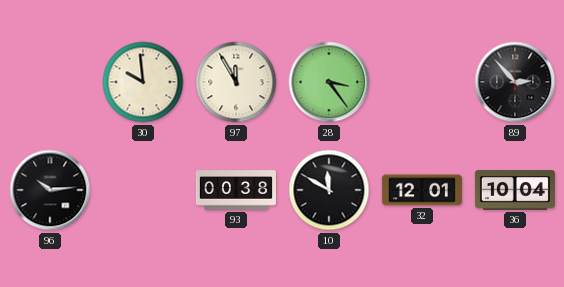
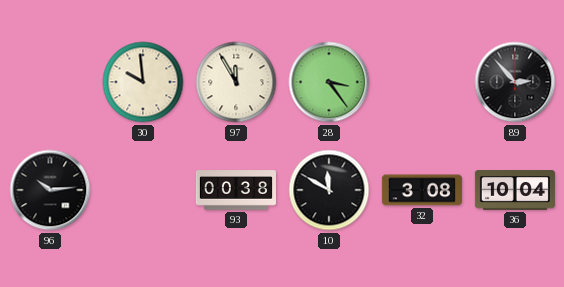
32: 12:01 -> 3:08 (422, 190)
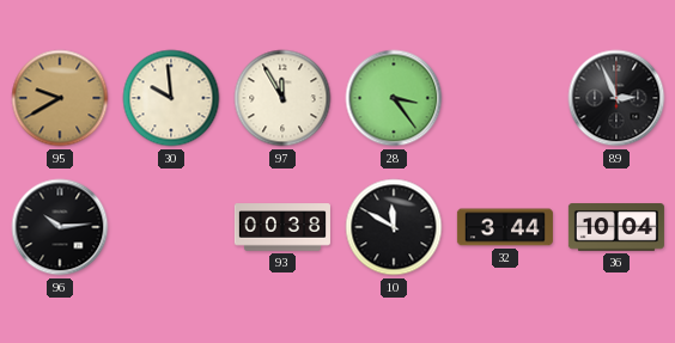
95: none -> 9:40 (60, 98)
89: 2:53 -> 2:56 (616, 98)
32: 3:08 -> 3:44 (505, 227)
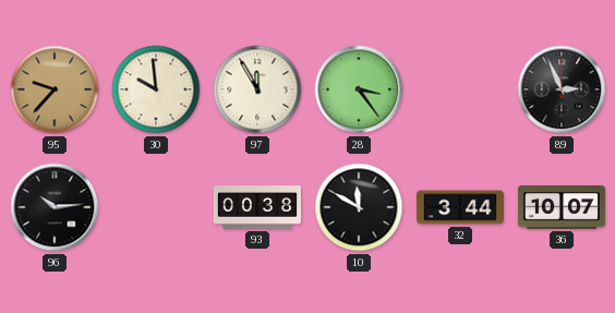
95: 9:40 -> 9:37 (55, 89)
36: 10:04 -> 10:07 (562, 207)
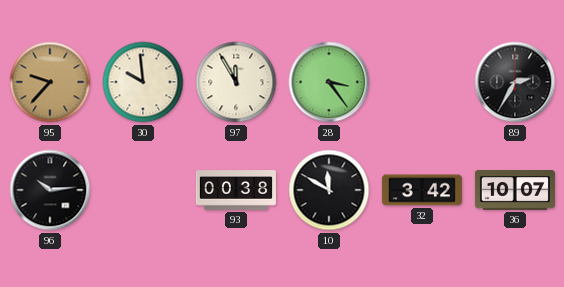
89: 2:56 -> 2:35 (515, 82)
32: 3:44 -> 3:42 (422, 190)
